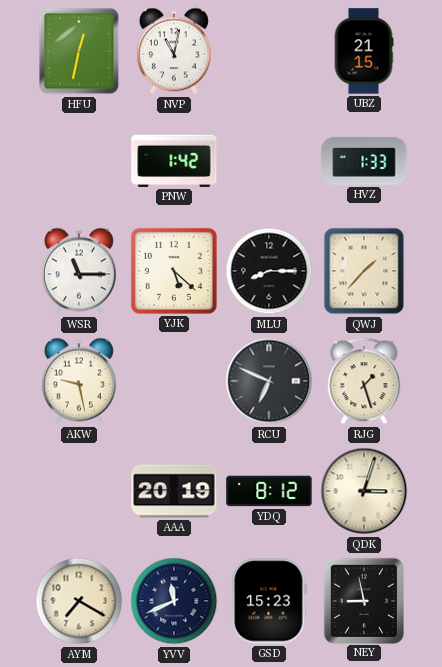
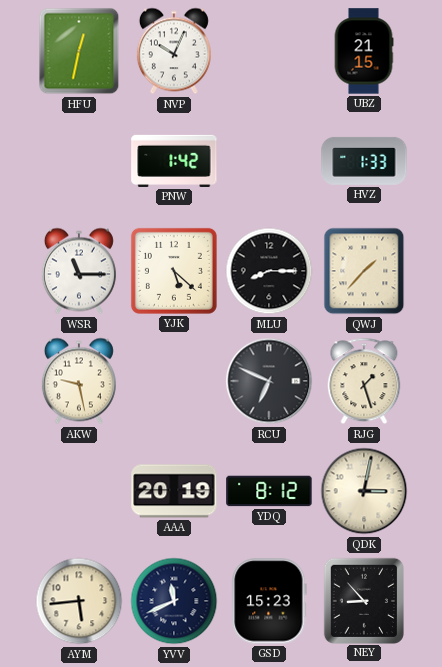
NVP: 11:02 -> 10:04 (174, 51)
QDK: 3:03 -> 3:02 (364, 491)
AYM: 7:20 -> 5:44 (79, 601)
NEY: 8:58 -> 8:53 (364, 600)
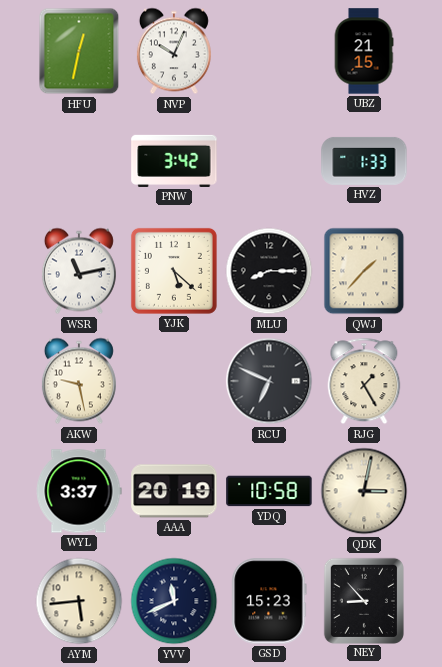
PNW: 1:42 -> 3:42 (174, 161)
WSR: 11:15 -> 11:13 (79, 271)
RJG: 1:27 -> 1:25 (364, 381)
WYL: none -> 3:37 (79, 491)
YDQ: 8:12 -> 10:58 (269, 491)
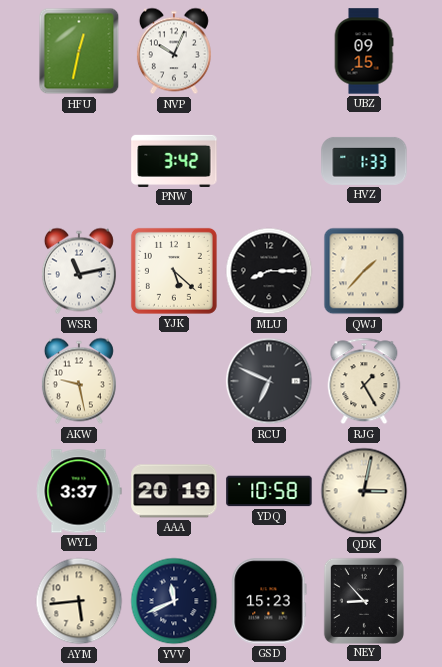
UBZ: 21:15 -> 09:15 (364, 51)
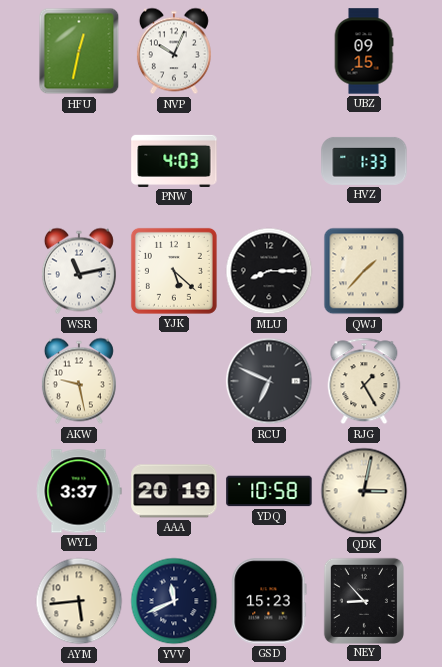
PNW: 3:42 -> 4:03 (174, 161)
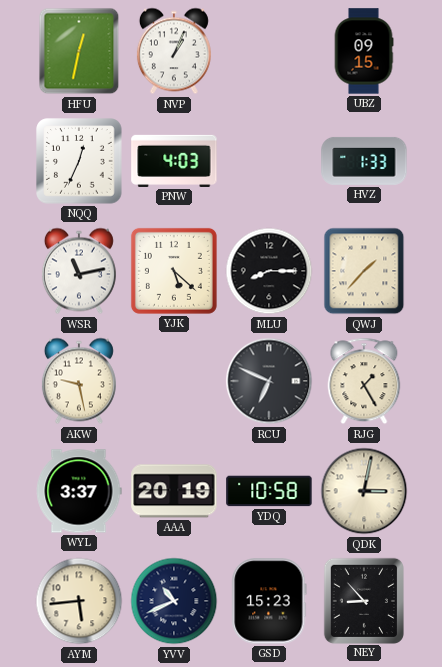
NVP: 10:04 -> 1:04 (174, 51)
NQQ: none -> 12:34 (79, 161)
YVV: 11:41 -> 10:41 (174, 601)
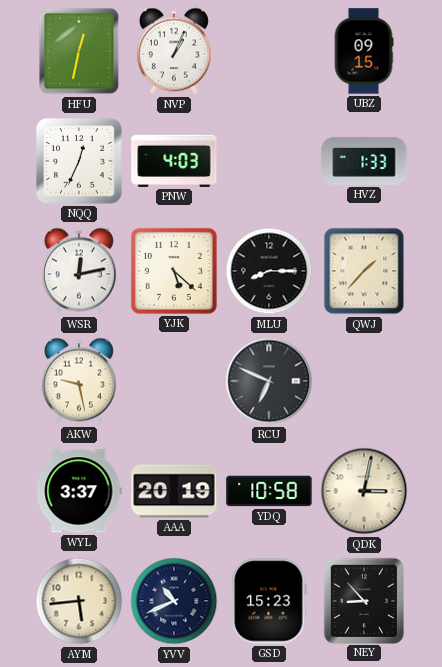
WSR: 11:13 -> 12:13 (79, 271)
RJG: 1:25 -> none (364, 381)
